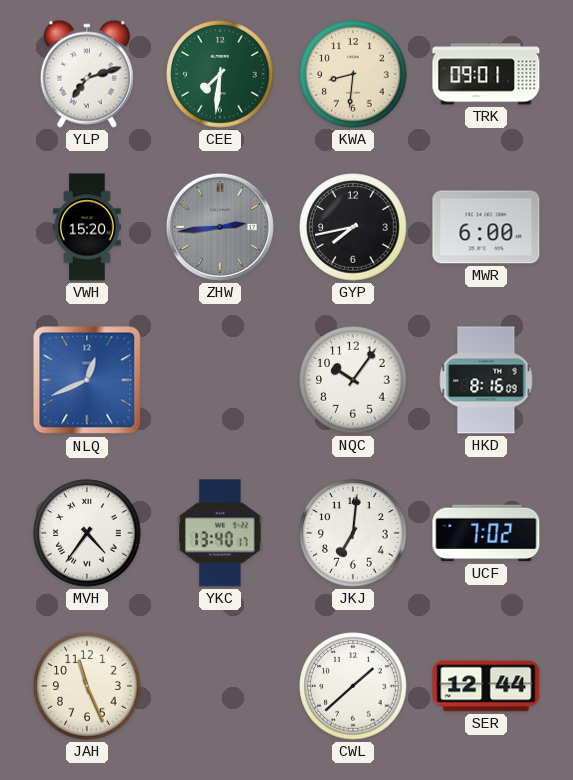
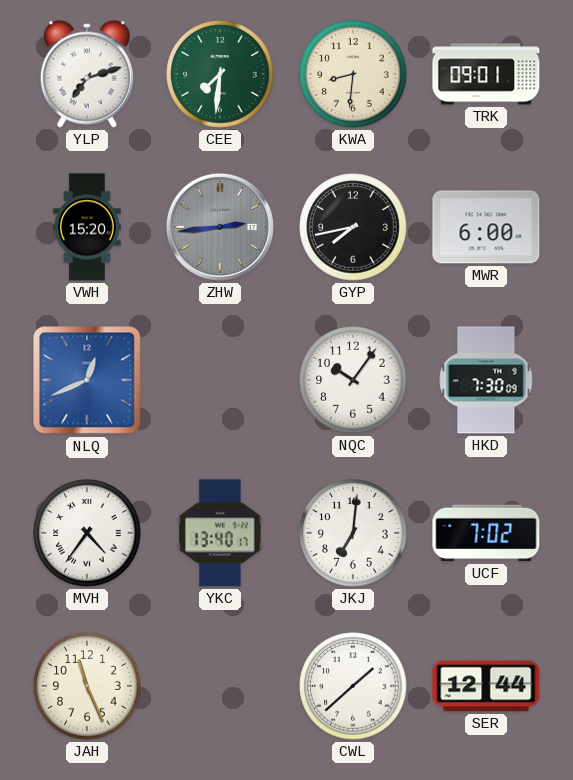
HKD: 8:16 -> 7:30 (486, 380)
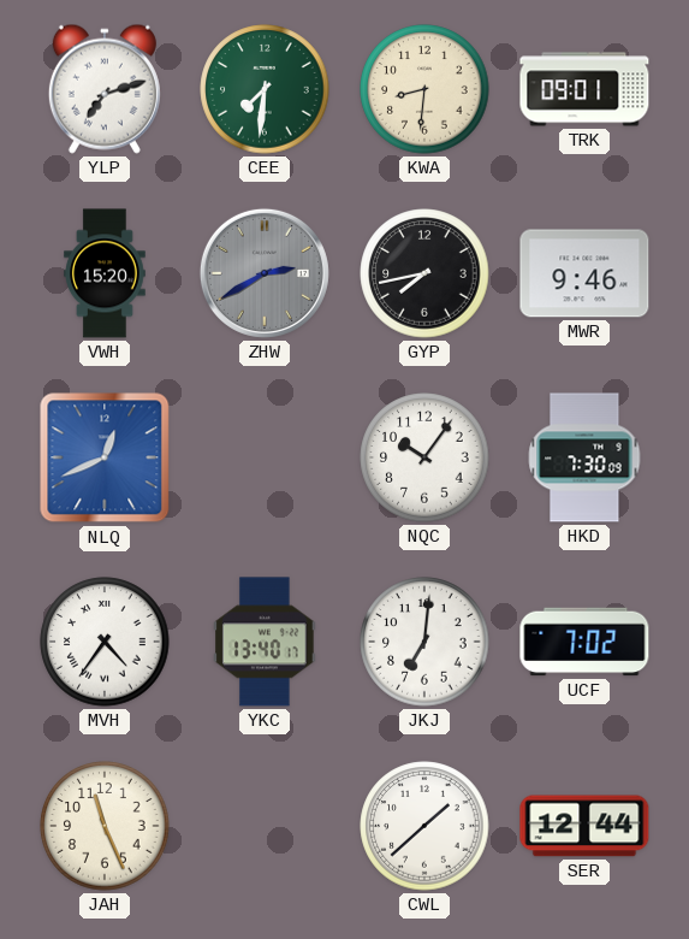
ZHW: 2:44 -> 2:40 (265, 273)
MWR: 6:00 -> 9:46 (584, 273)
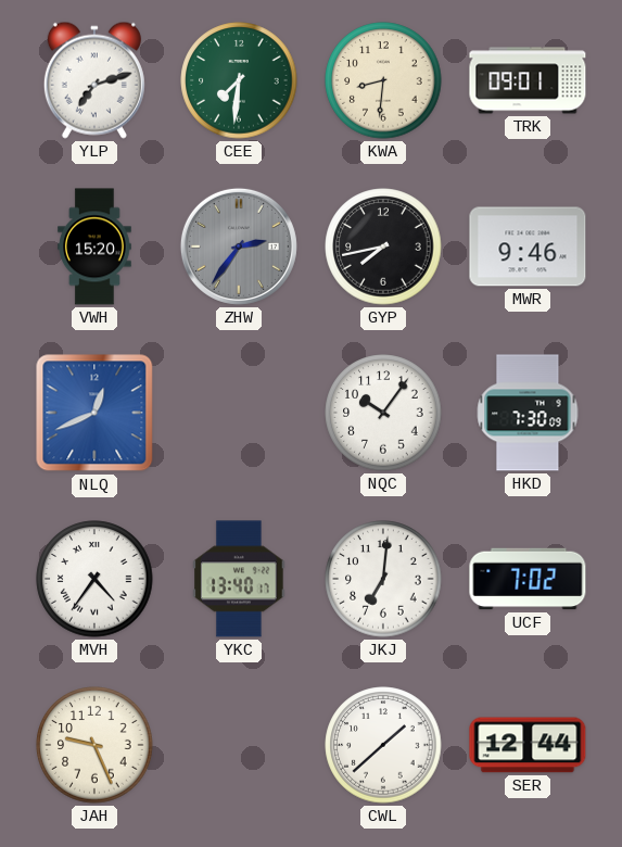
ZHW: 2:40 -> 2:36 (239, 246)
JAH: 11:26 -> 9:26 (94, 745)
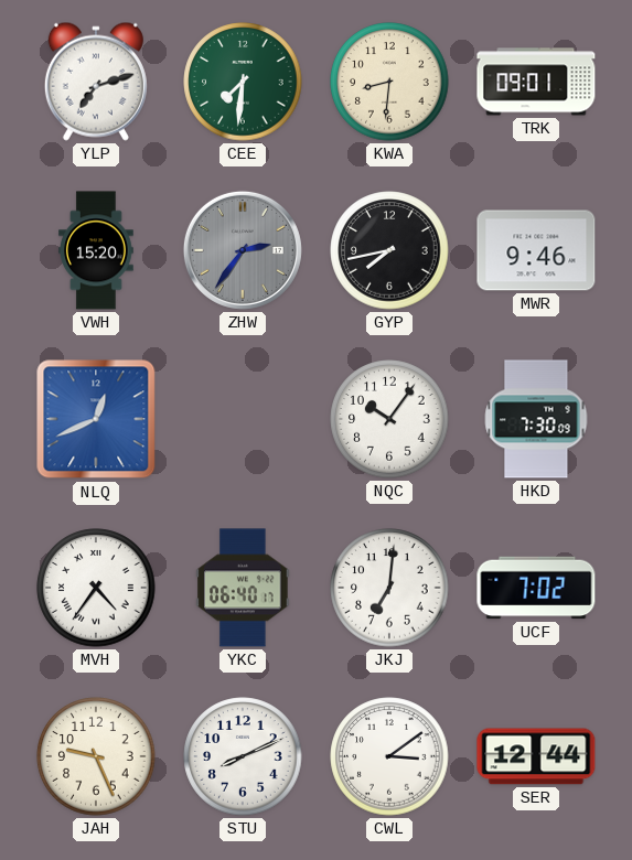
YKC: 13:40 -> 06:40 (243, 588)
STU: none -> 8:11 (243, 756)
CWL: 1:38 -> 3:09 (389, 756)
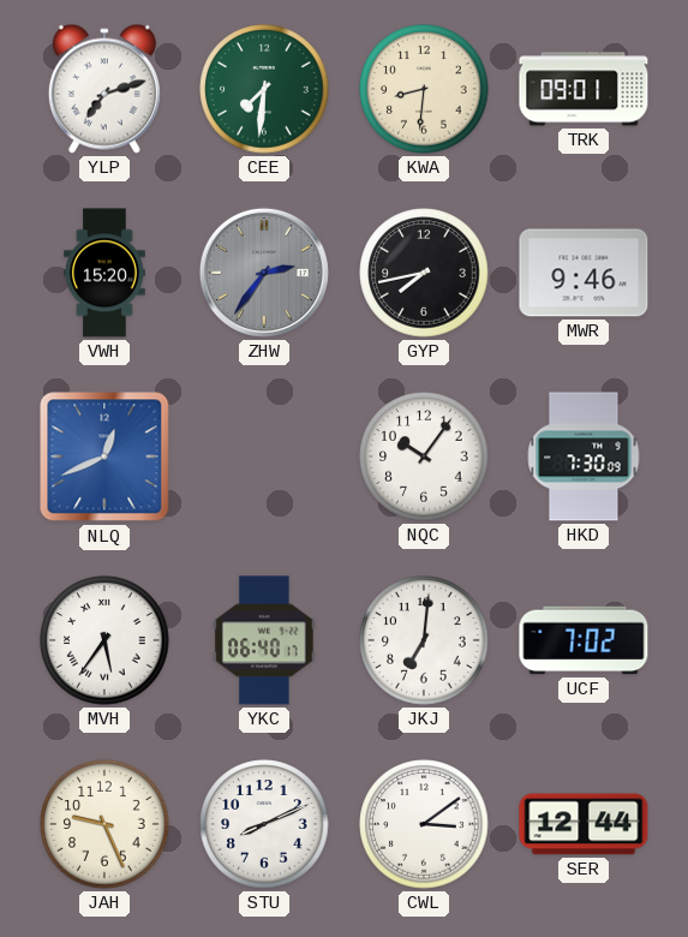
MVH: 4:36 -> 5:36 (104, 640)
